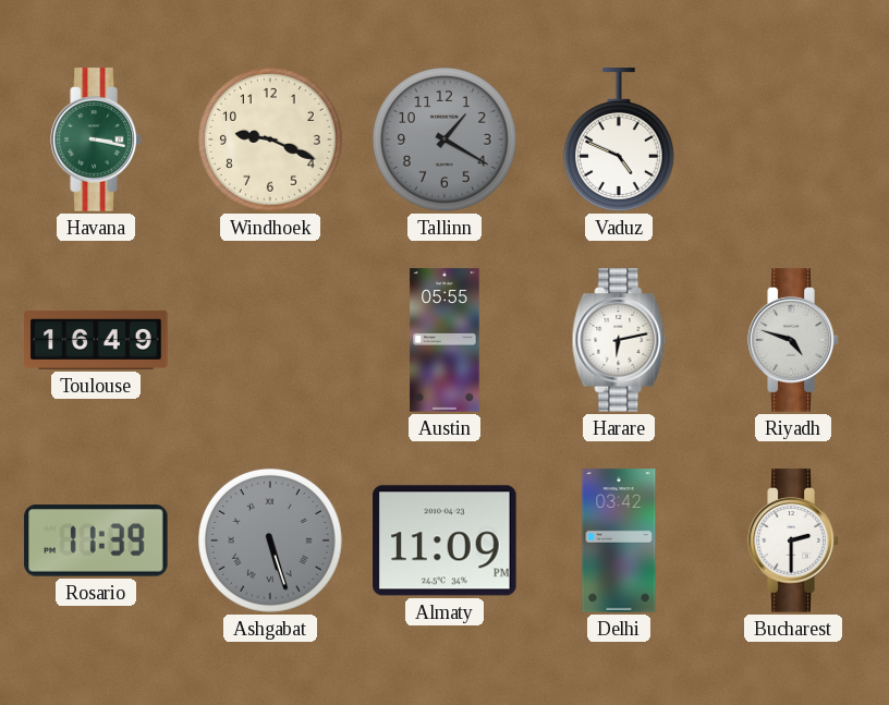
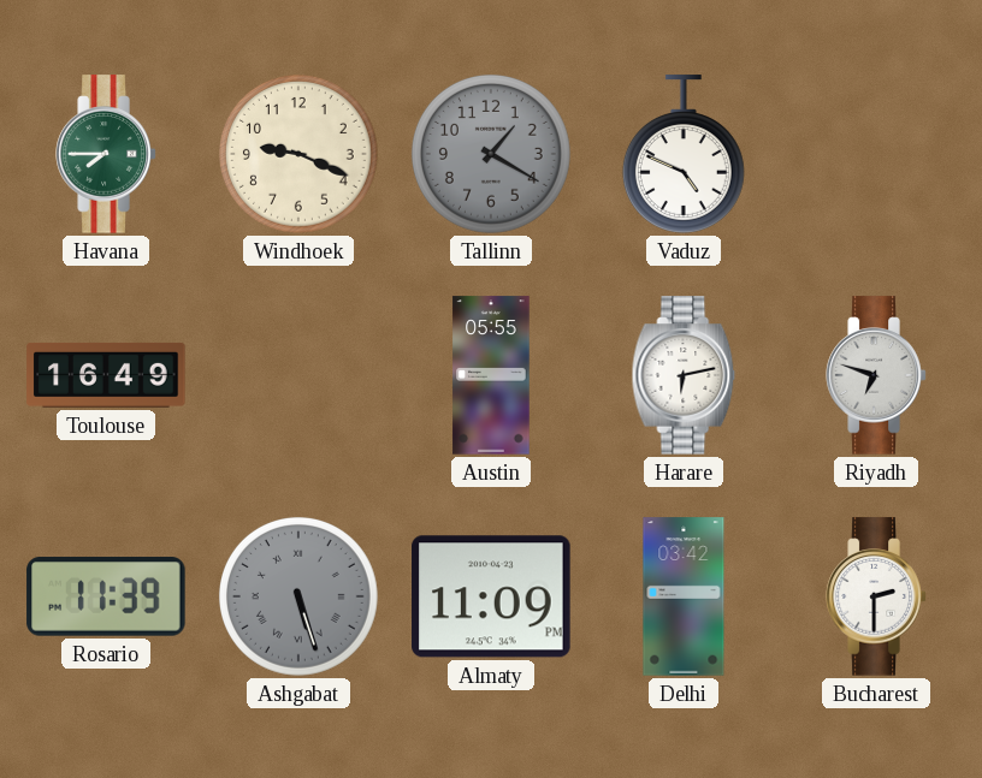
Havana: 3:17 -> 7:45 (106, 154)
Riyadh: 4:48 -> 6:48 (876, 375)
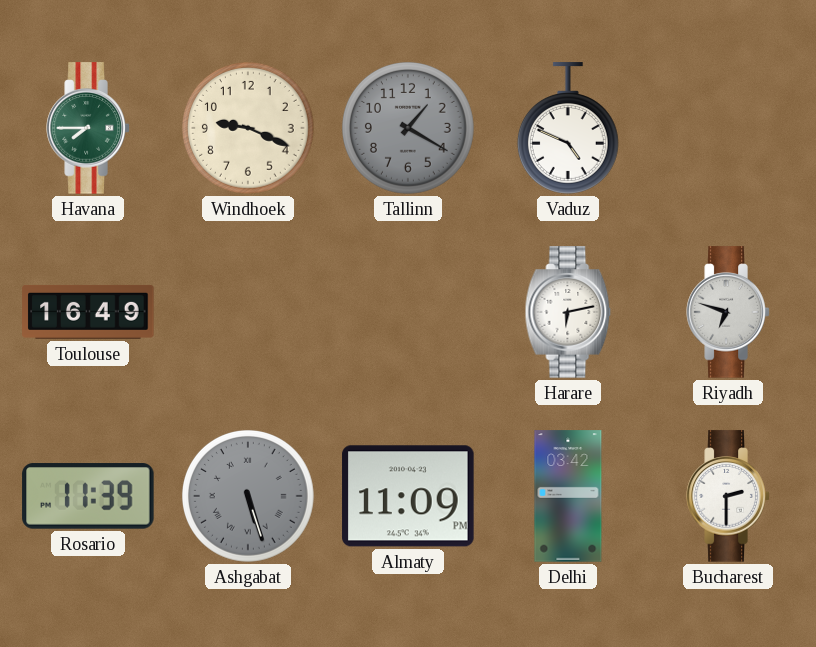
Austin: 05:55 -> none (491, 375)
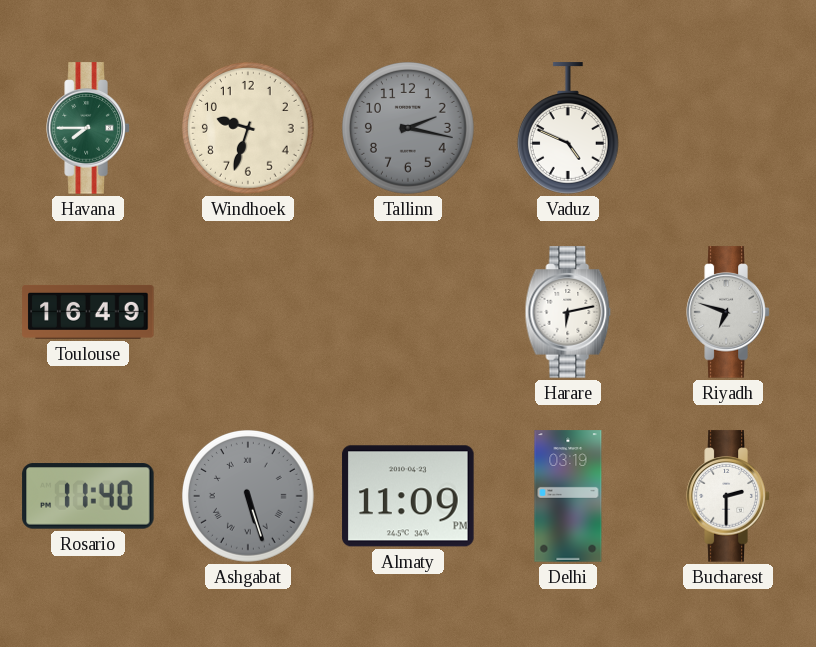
Windhoek: 9:19 -> 9:33 (248, 128)
Tallinn: 1:20 -> 2:17 (408, 128)
Rosario: 11:39 -> 11:40 (88, 496)
Delhi: 03:42 -> 03:19 (568, 496)
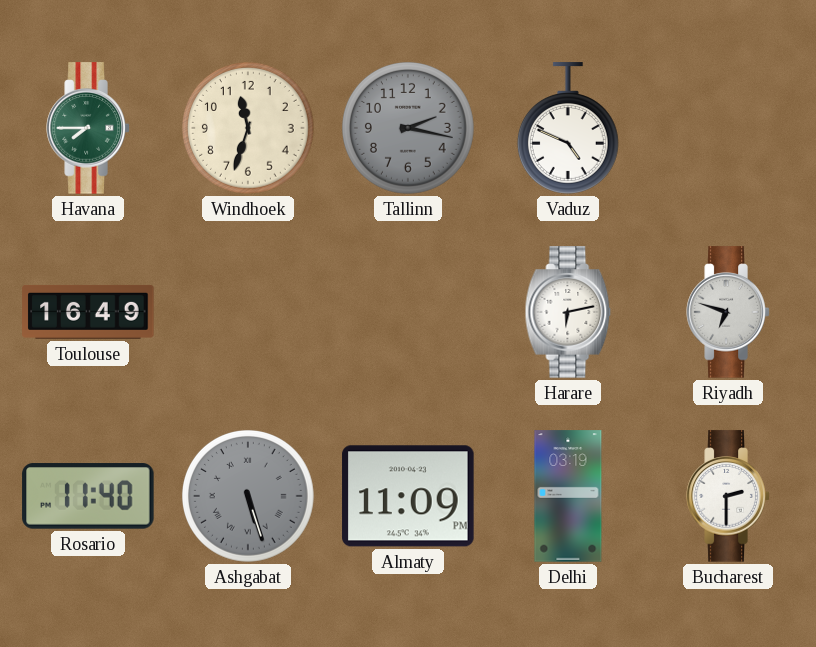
Windhoek: 9:33 -> 11:33 (248, 128)
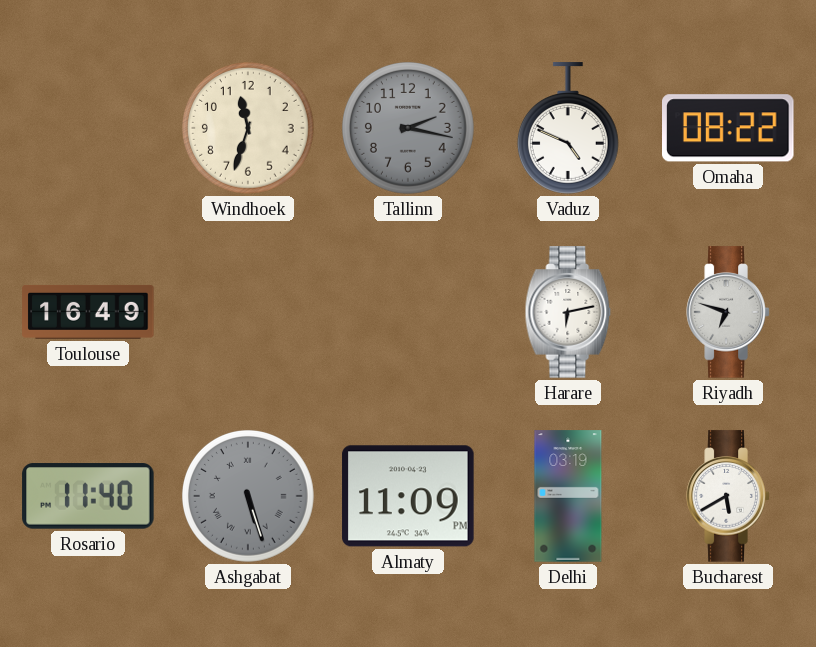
Havana: 7:45 -> none (88, 128)
Omaha: none -> 08:22 (729, 128)
Bucharest: 2:30 -> 5:40 (728, 496)
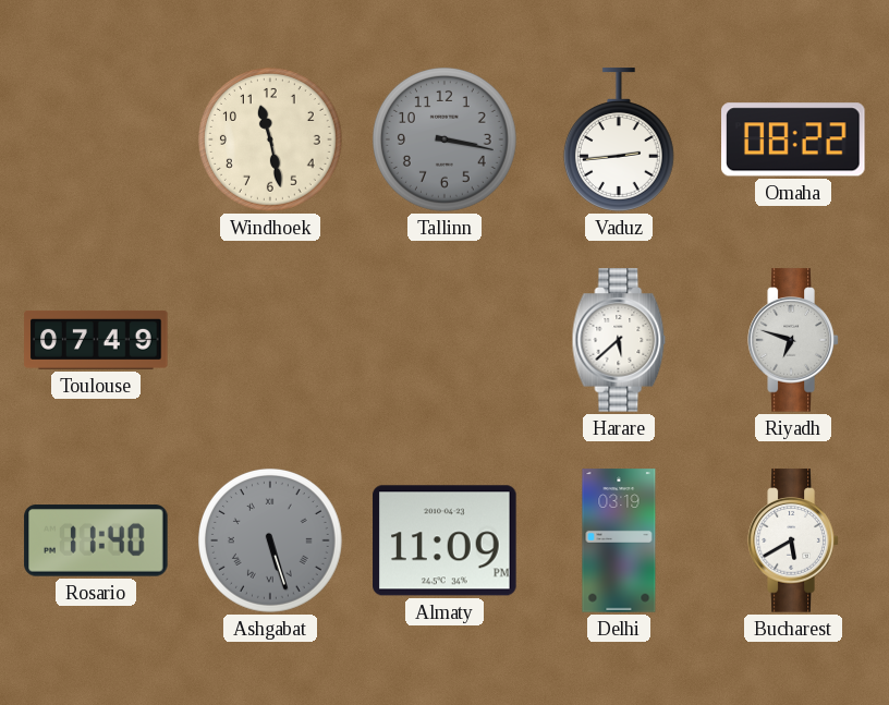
Windhoek: 11:33 -> 11:28 (270, 139)
Tallinn: 2:17 -> 3:17 (444, 139)
Vaduz: 4:49 -> 2:44 (619, 139)
Toulouse: 16:49 -> 07:49 (96, 340)
Harare: 6:13 -> 5:38 (619, 340)
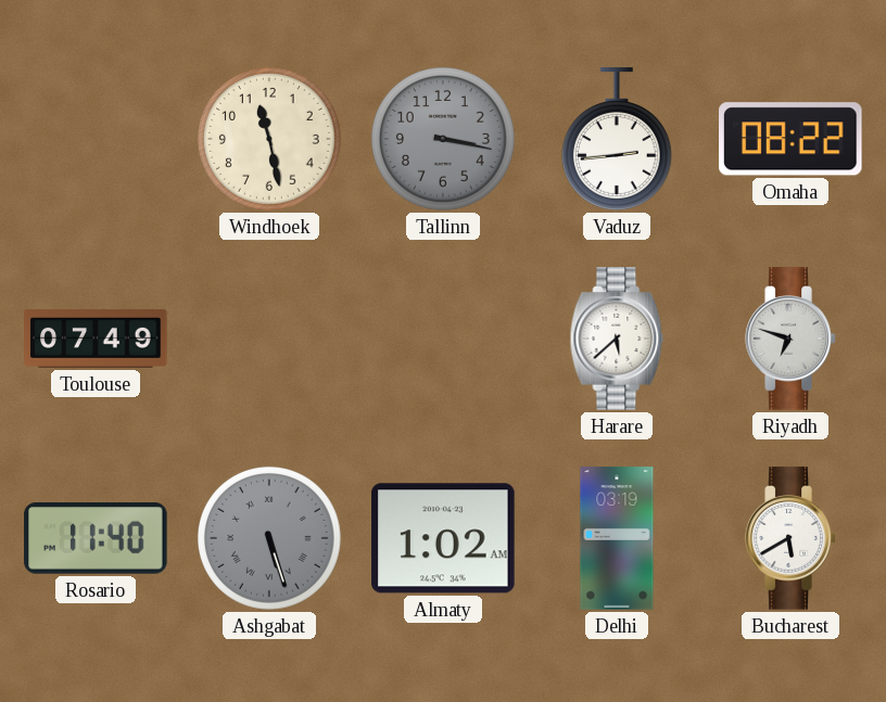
Almaty: 11:09 -> 1:02 (443, 538)
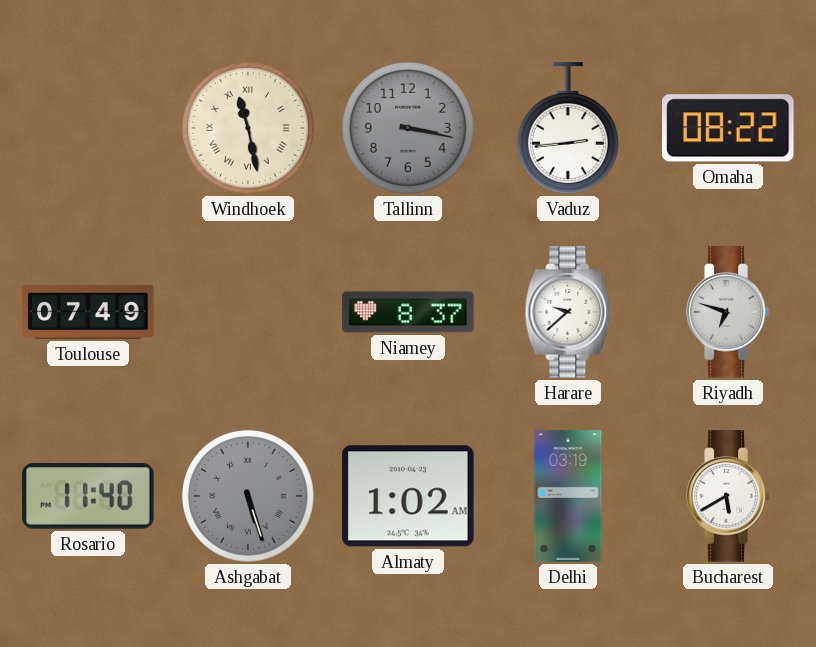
Windhoek numerals: Arabic -> Roman (248, 128)
Niamey: none -> 8:37 (408, 312)
Harare: 5:38 -> 9:38 (568, 312)
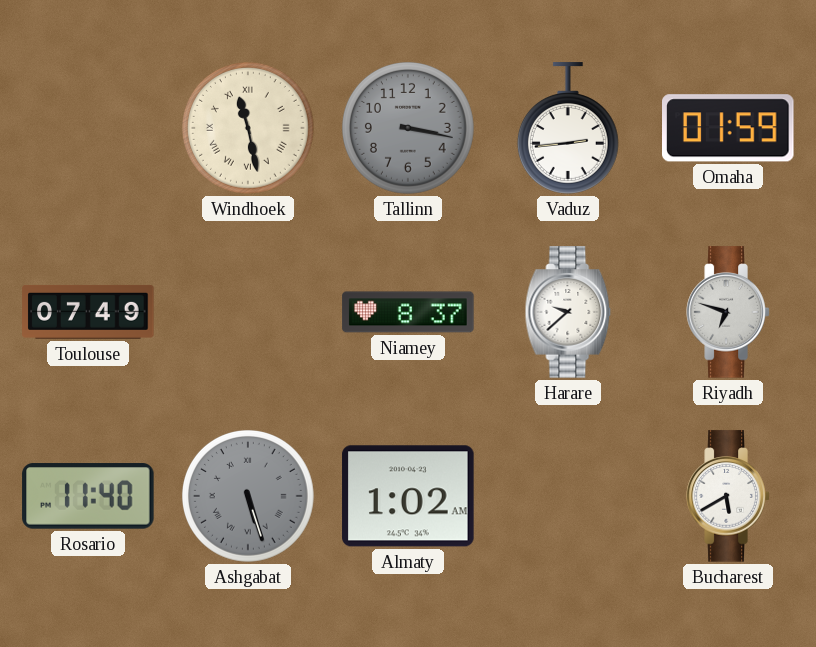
Omaha: 08:22 -> 01:59 (729, 128)
Delhi: 03:19 -> none (568, 496)
